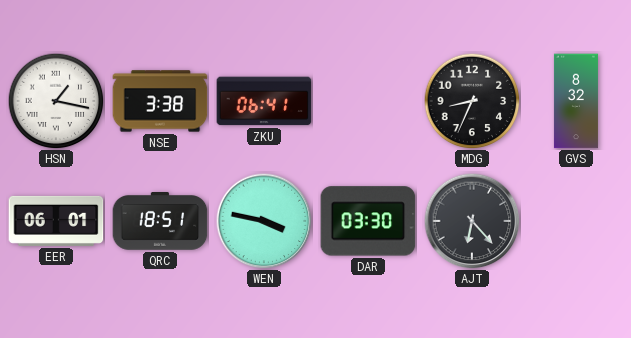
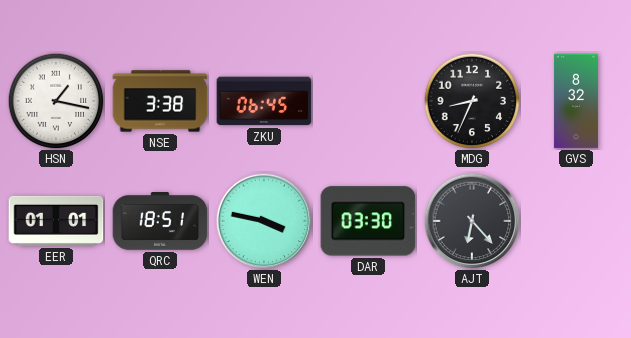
ZKU: 06:41 -> 06:45 (264, 101)
EER: 06:01 -> 01:01 (56, 221)
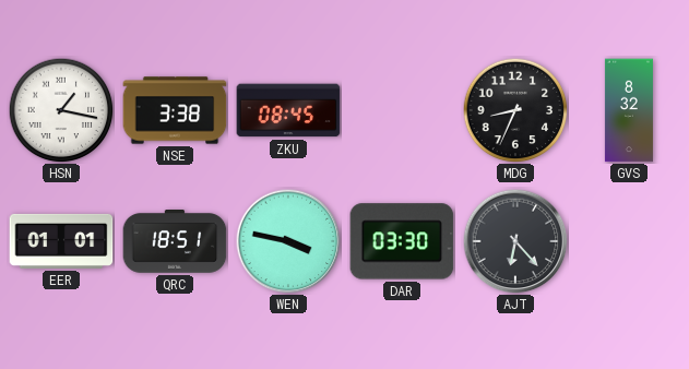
ZKU: 06:45 -> 08:45 (288, 110)
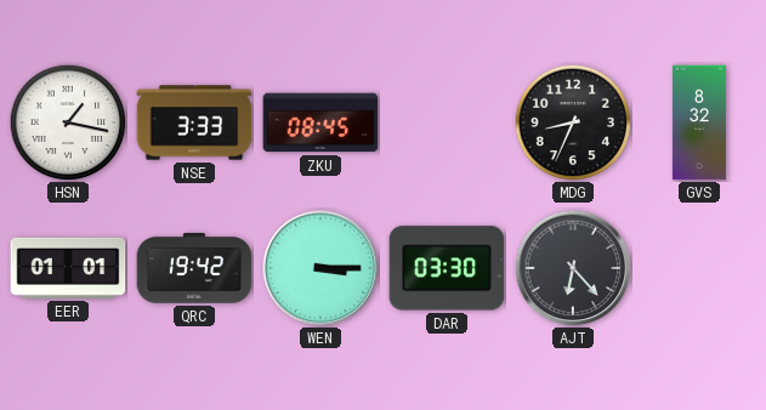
NSE: 3:38 -> 3:33 (194, 123)
QRC: 18:51 -> 19:42 (194, 269)
WEN: 3:47 -> 3:15 (320, 268)
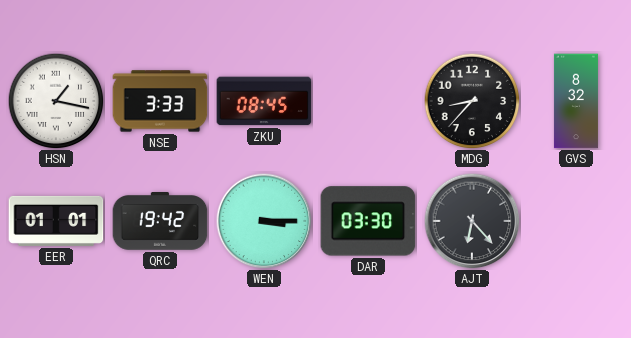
MDG: 8:34 -> 8:37 (472, 101)
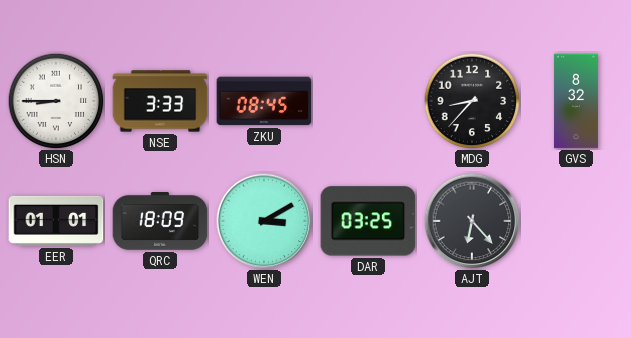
HSN: 1:17 -> 8:45 (56, 101)
QRC: 19:42 -> 18:09 (160, 222)
WEN: 3:15 -> 3:10 (264, 221)
DAR: 03:30 -> 03:25 (368, 221)
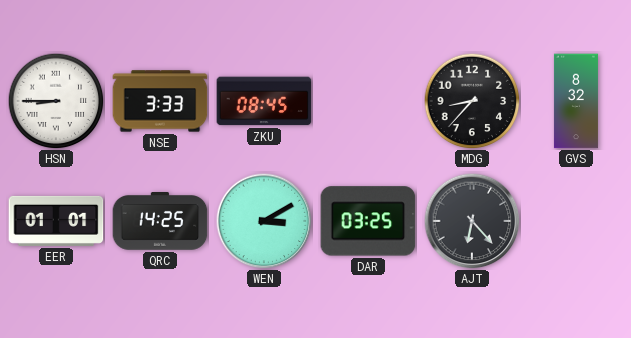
QRC: 18:09 -> 14:25 (160, 222)
